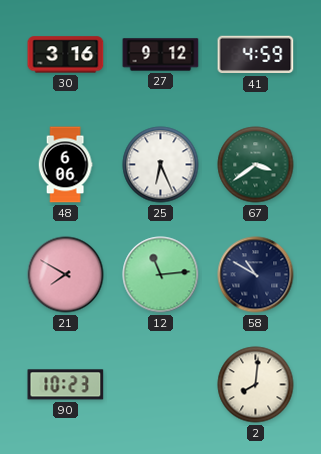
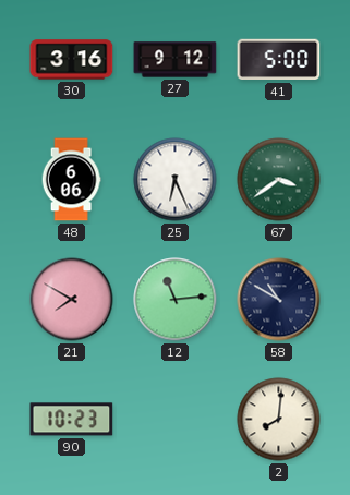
41: 4:59 -> 5:00 (279, 60)
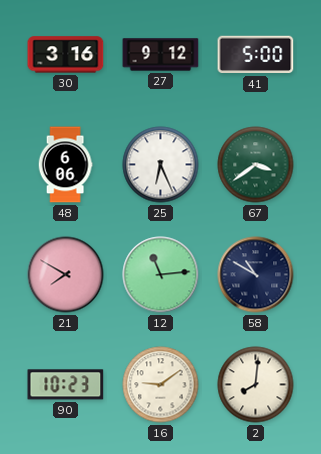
16: none -> 9:09 (161, 385)
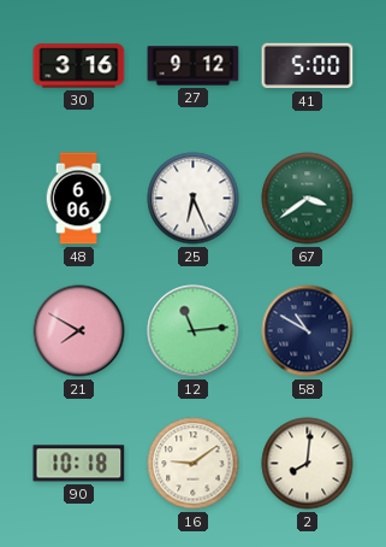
90: 10:23 -> 10:18 (79, 464)
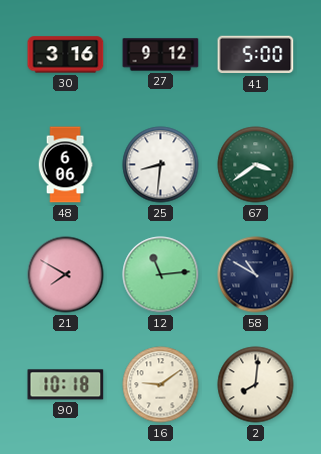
25: 6:26 -> 8:31 (161, 165)
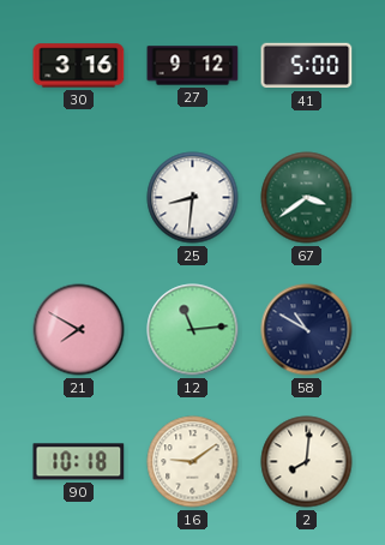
48: 6:06 -> none (65, 165)
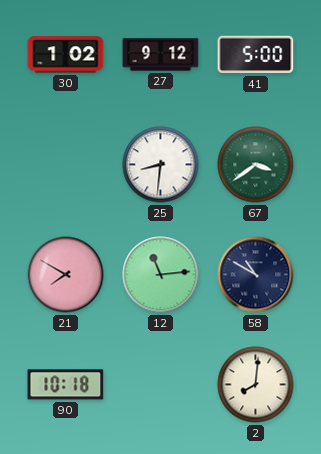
30: 3:16 -> 1:02 (66, 55)
16: 9:09 -> none (193, 462)
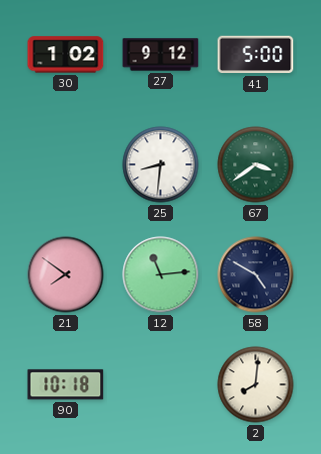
21: 7:50 -> 7:51 (66, 275)
58: 10:50 -> 4:50 (256, 275)
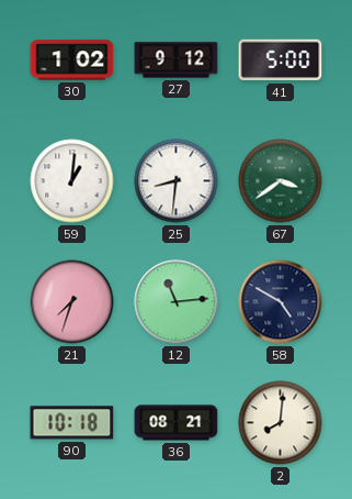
59: none -> 1:01 (72, 181)
21: 7:51 -> 7:33 (72, 302)
36: none -> 08:21 (177, 423)
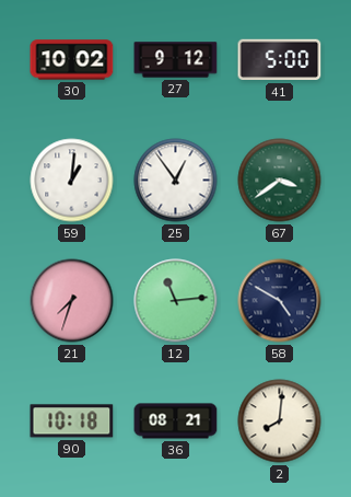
30: 1:02 -> 10:02 (72, 60)
25: 8:31 -> 12:54 (176, 181)
